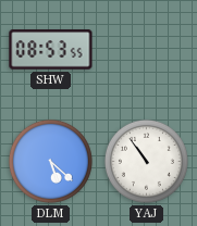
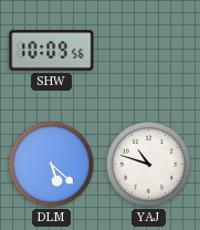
SHW: 08:53 -> 10:09 (52, 51)
YAJ: 10:54 -> 10:48 (148, 164)
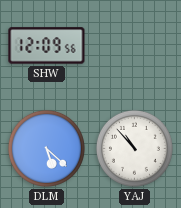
SHW: 10:09 -> 12:09 (47, 46)
YAJ: 10:48 -> 10:53 (134, 148)
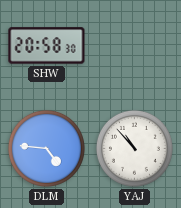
SHW: 12:09 -> 20:58 (47, 46)
DLM: 5:22 -> 4:46 (46, 148)
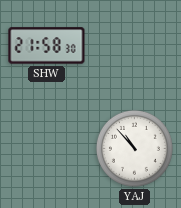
SHW: 20:58 -> 21:58 (47, 46)
DLM: 4:46 -> none (46, 148)
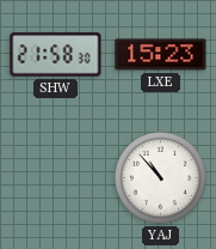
LXE: none -> 15:23 (161, 55)
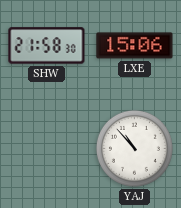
LXE: 15:23 -> 15:06 (135, 46)
